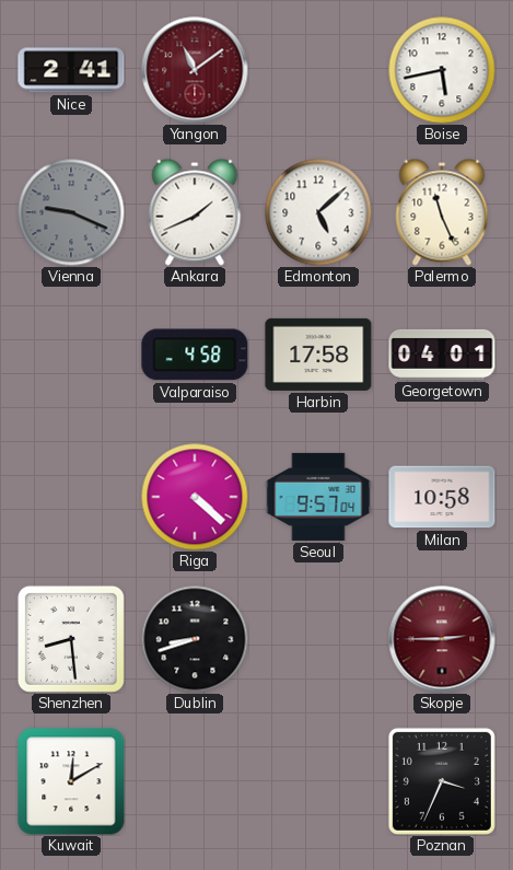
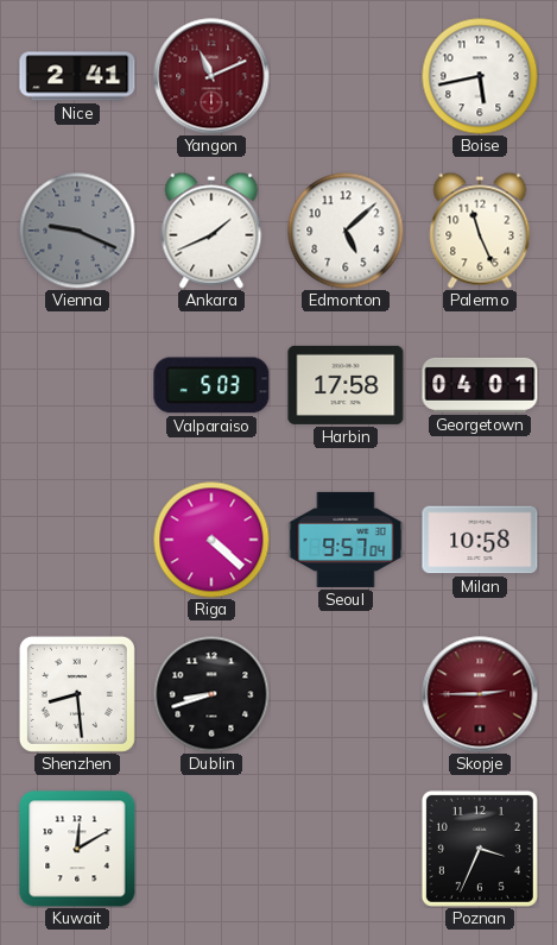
Yangon: 11:09 -> 11:11 (211, 76)
Valparaiso: 4:58 -> 5:03 (211, 385)
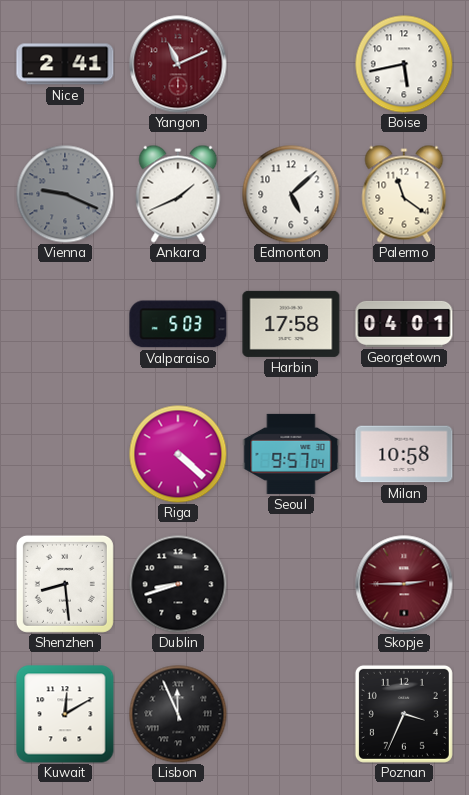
Palermo: 11:26 -> 11:21 (404, 194)
Lisbon: none -> 11:56 (178, 714)
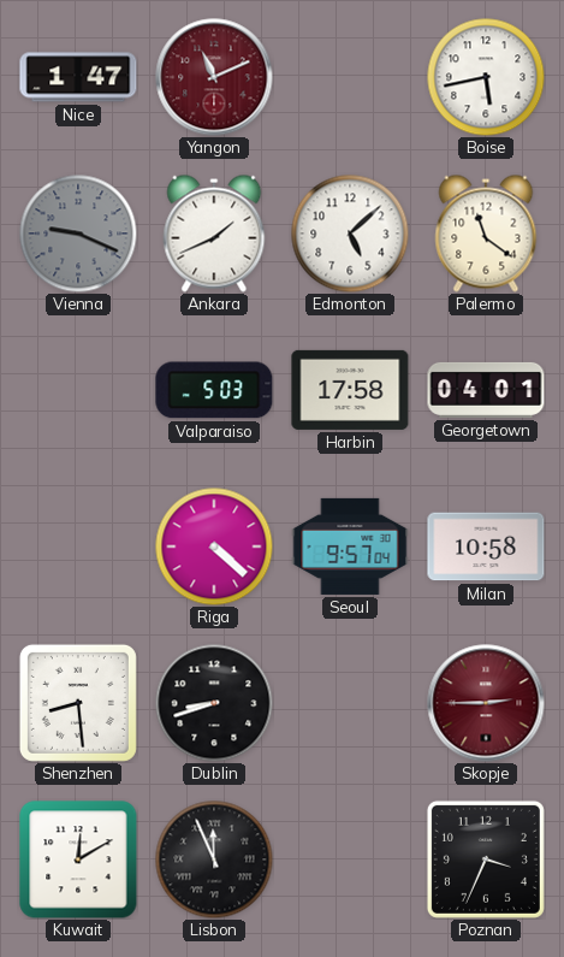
Nice: 2:41 -> 1:47 (78, 77)
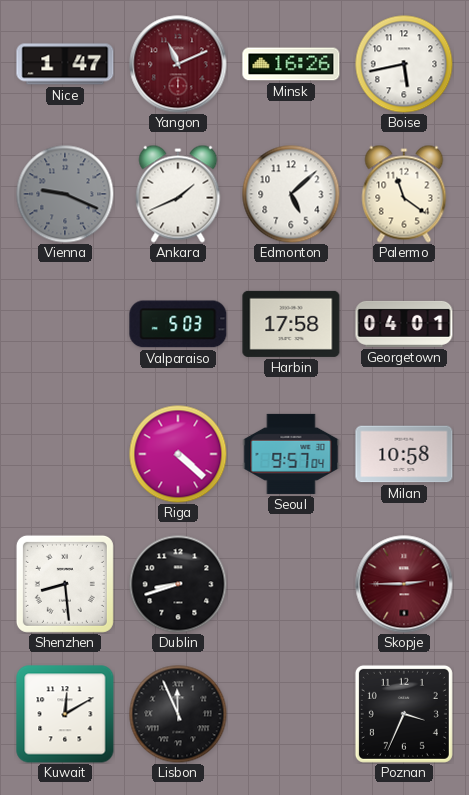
Minsk: none -> 16:26 (291, 64)
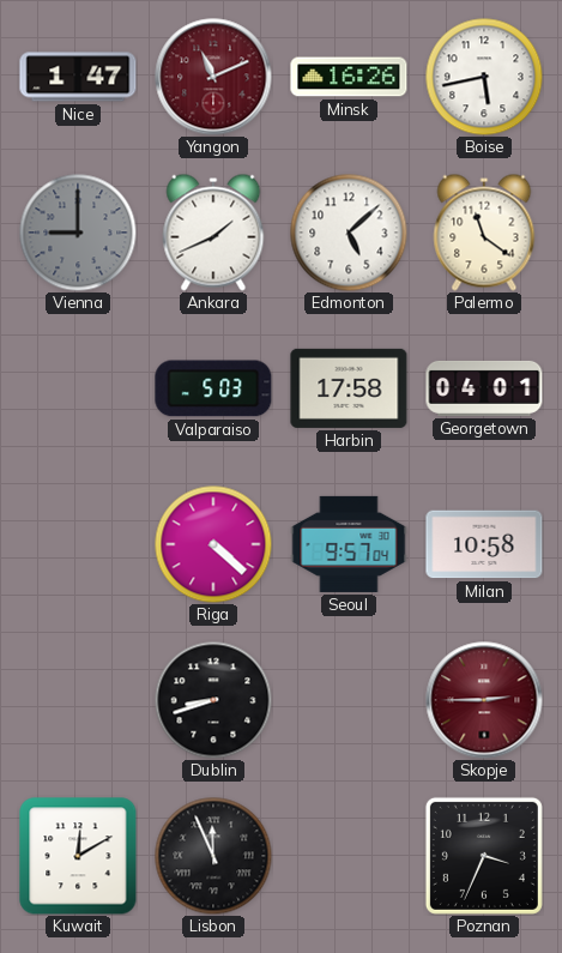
Vienna: 9:19 -> 9:00 (78, 233)
Shenzhen: 8:29 -> none (65, 584)
